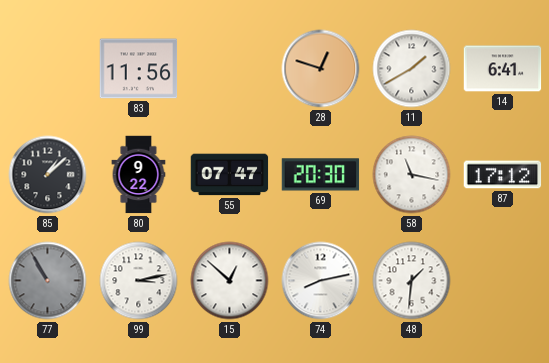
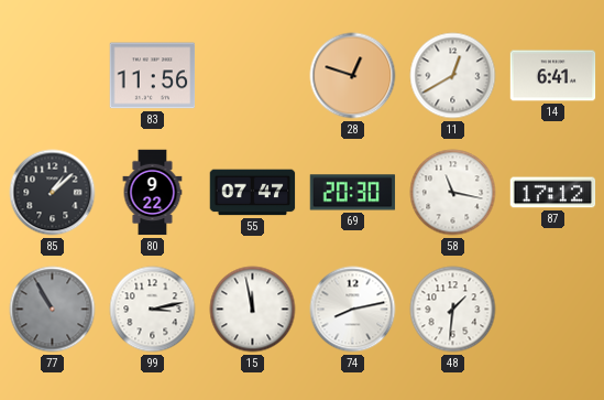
11: 1:40 -> 12:40 (453, 76)
15: 12:52 -> 11:58 (253, 310)
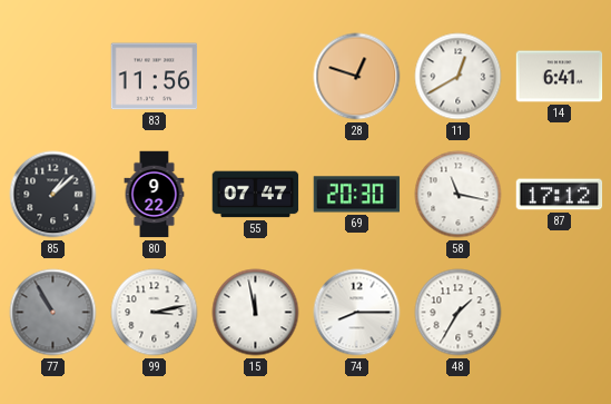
74: 8:13 -> 8:15 (357, 313)
48: 1:31 -> 1:35 (459, 313)
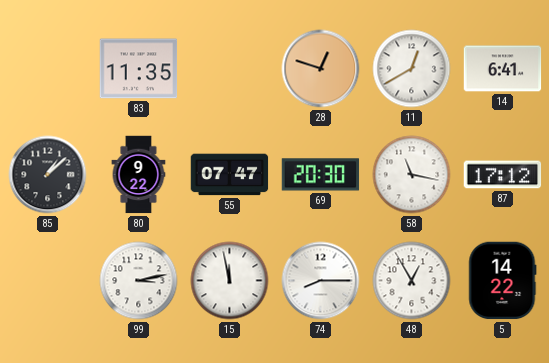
83: 11:56 -> 11:35 (139, 69)
77: 10:55 -> none (53, 313)
48: 1:35 -> 12:55 (412, 281)
5: none -> 14:22 (503, 281)
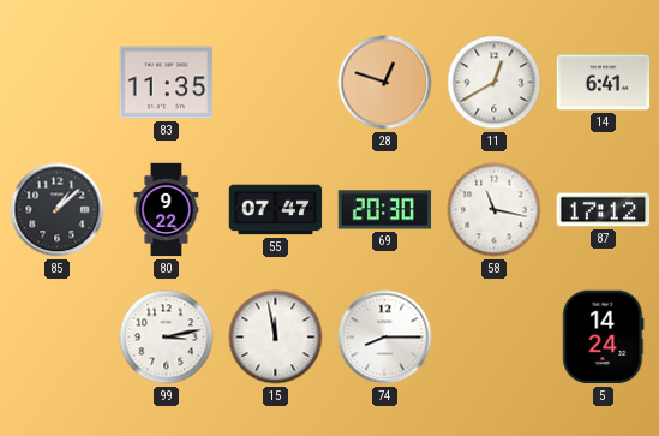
48: 12:55 -> none (412, 281)
5: 14:22 -> 14:24 (604, 338)
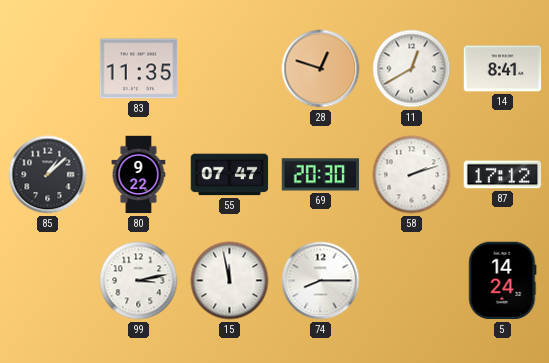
14: 6:41 -> 8:41 (503, 69)
58: 11:17 -> 2:12 (412, 175)
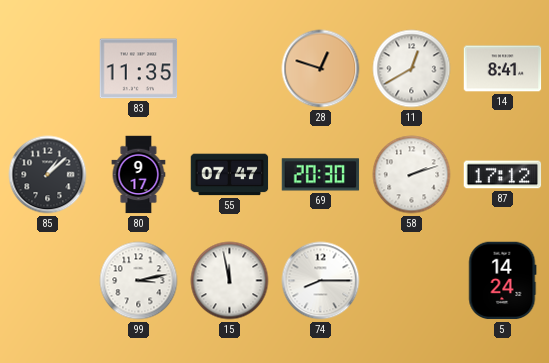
80: 9:22 -> 9:17 (139, 175)
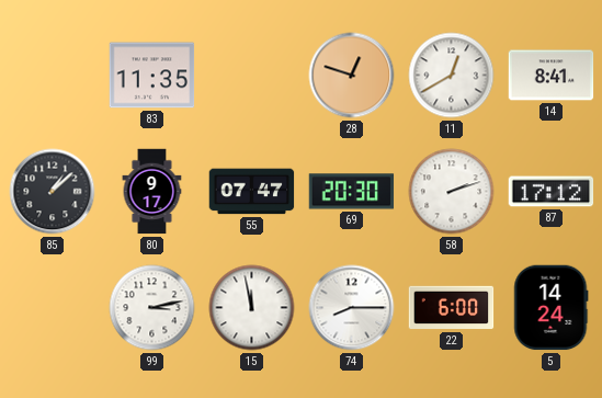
22: none -> 6:00 (452, 308)
